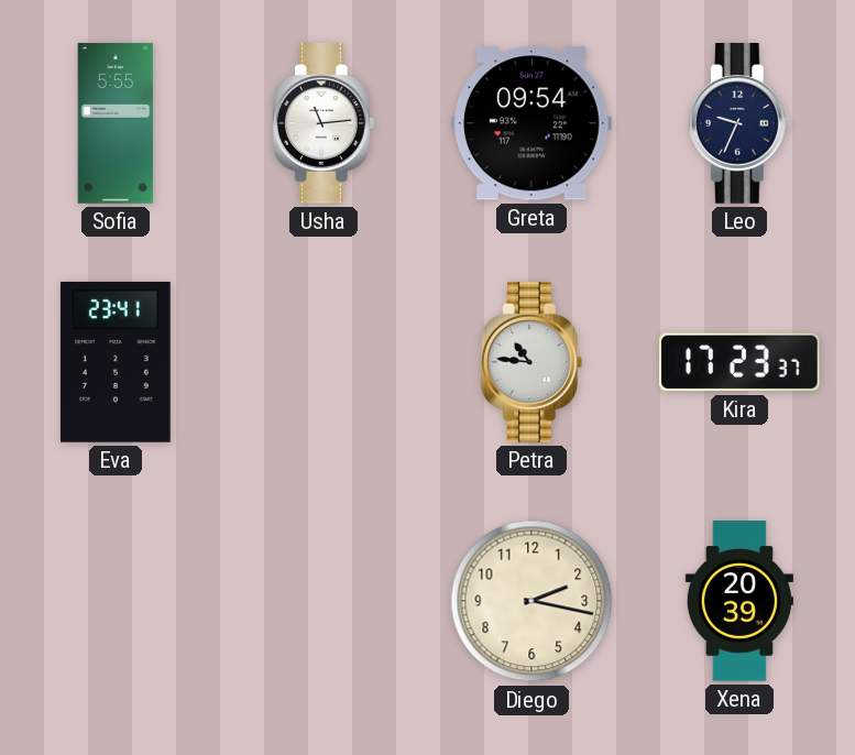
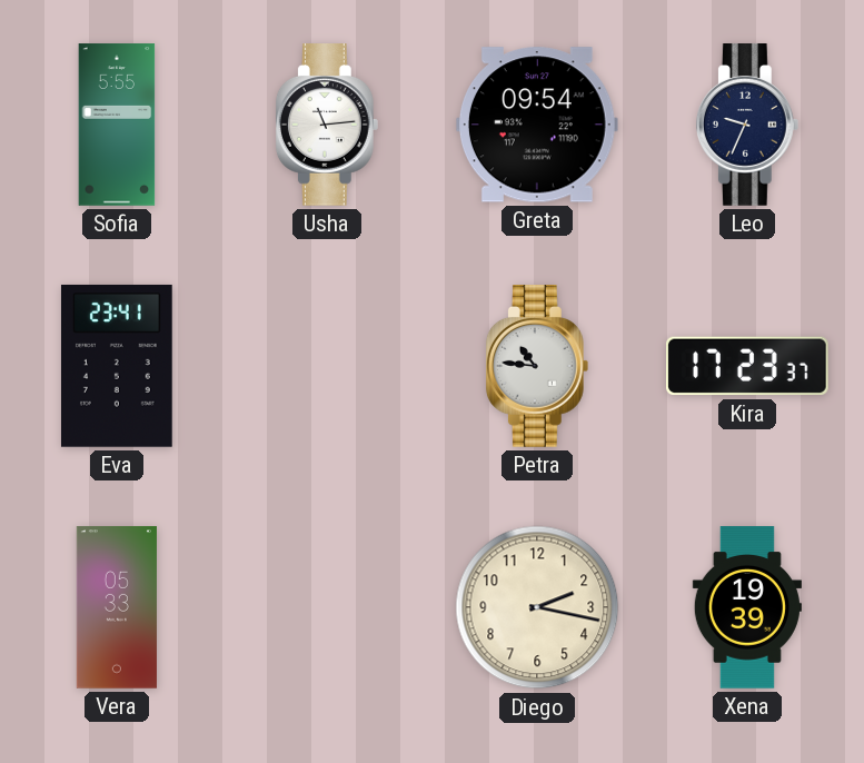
Vera: none -> 05:33 (117, 607)
Xena: 20:39 -> 19:39 (747, 607)
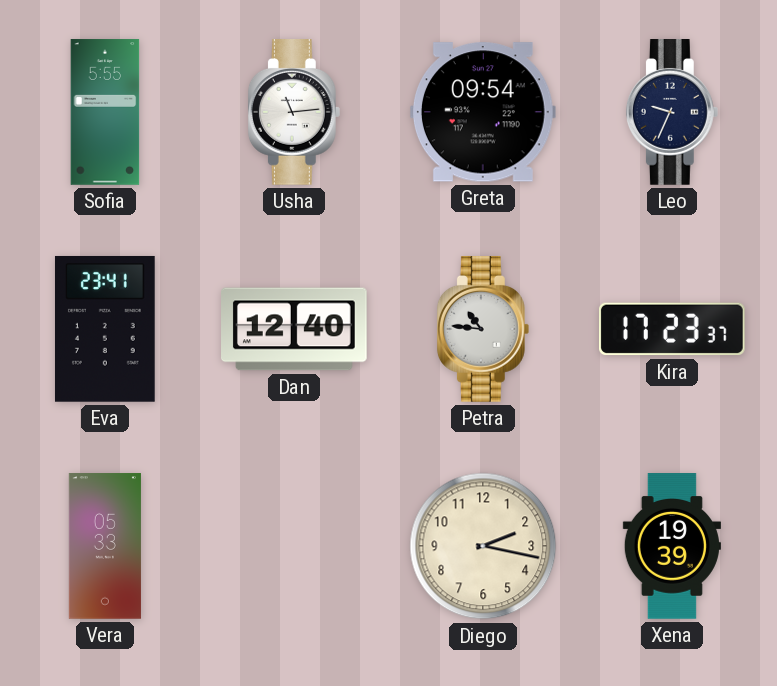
Dan: none -> 12:40 (295, 329)
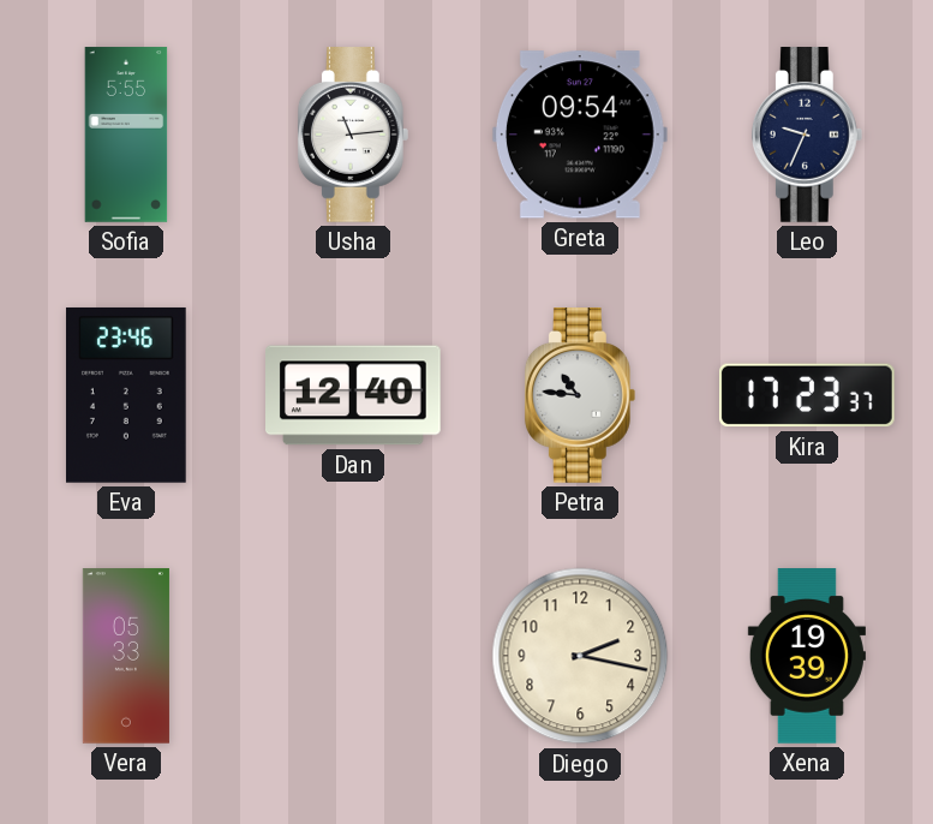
Eva: 23:41 -> 23:46 (126, 395)
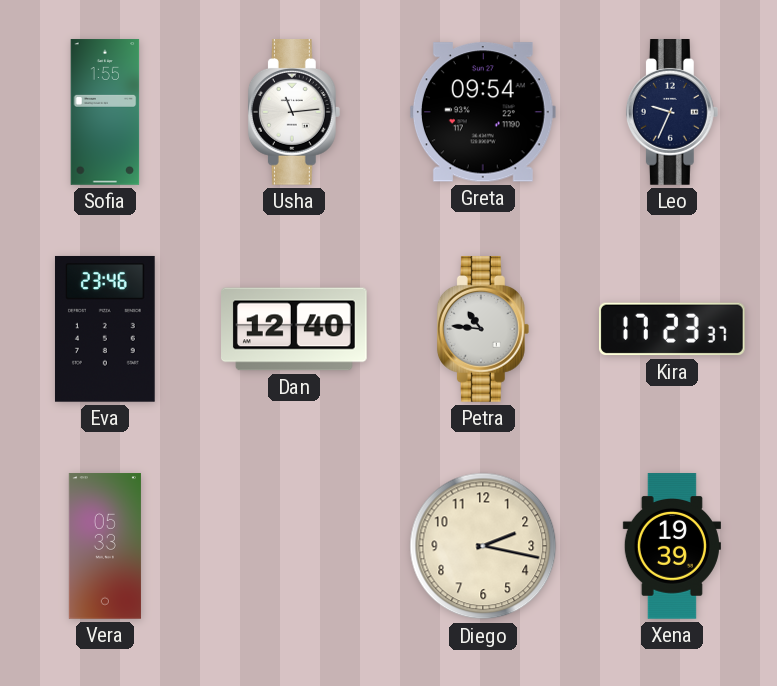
Sofia: 5:55 -> 1:55 (105, 112)
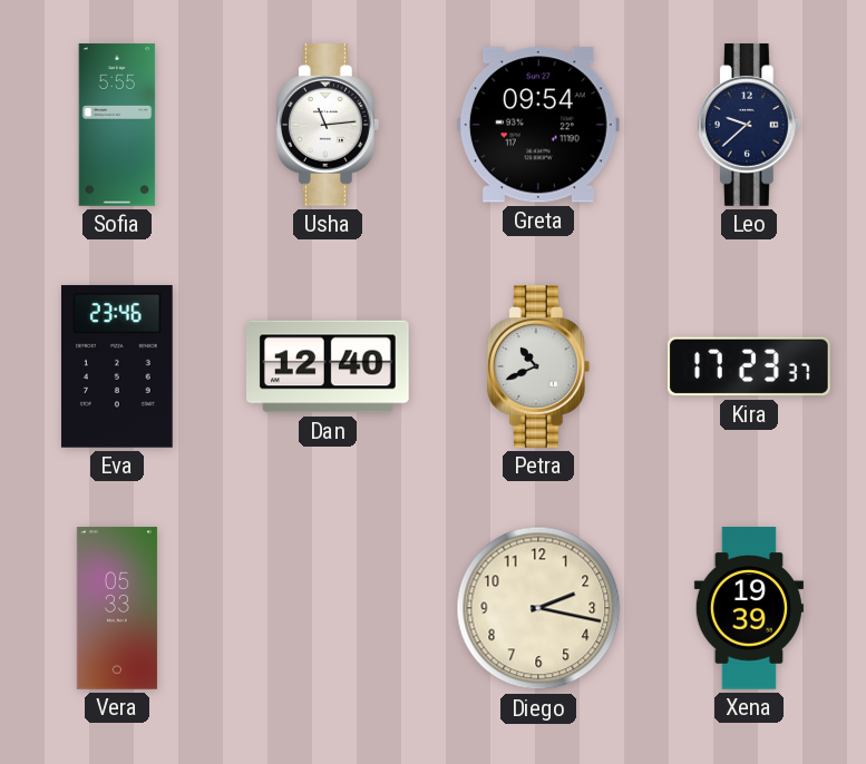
Sofia: 1:55 -> 5:55 (117, 125)
Leo: 9:34 -> 9:38 (749, 126)
Petra: 10:46 -> 10:41 (538, 368)
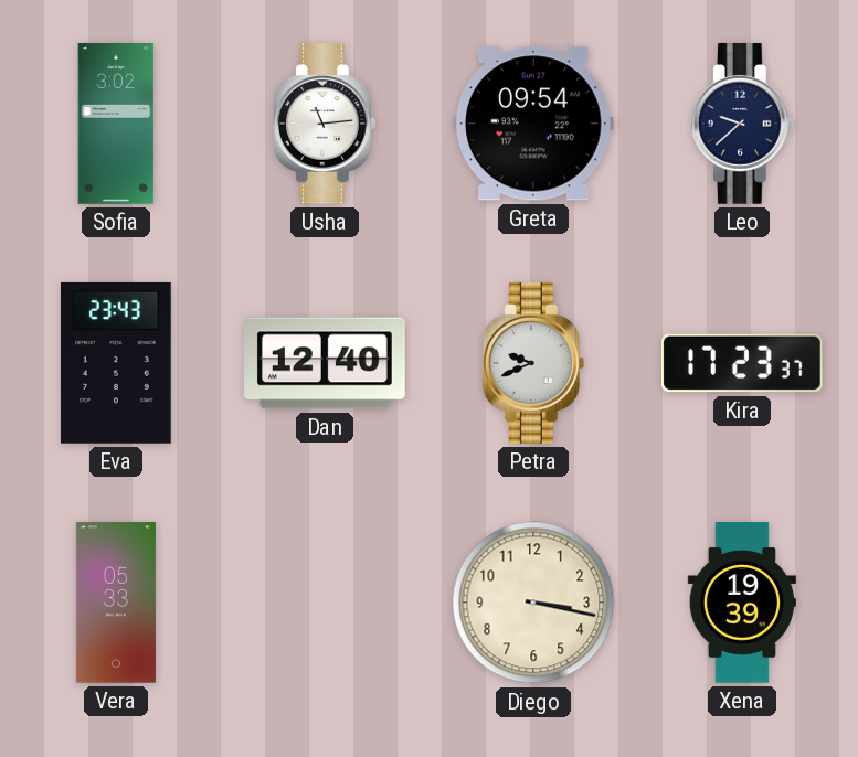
Sofia: 5:55 -> 3:02 (116, 124)
Eva: 23:46 -> 23:43 (116, 363)
Petra: 10:41 -> 9:41 (533, 364)
Diego: 2:17 -> 3:17 (533, 603)
